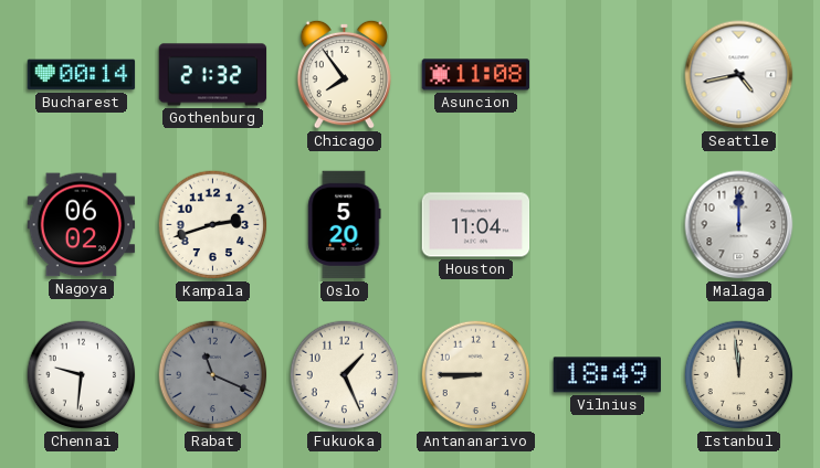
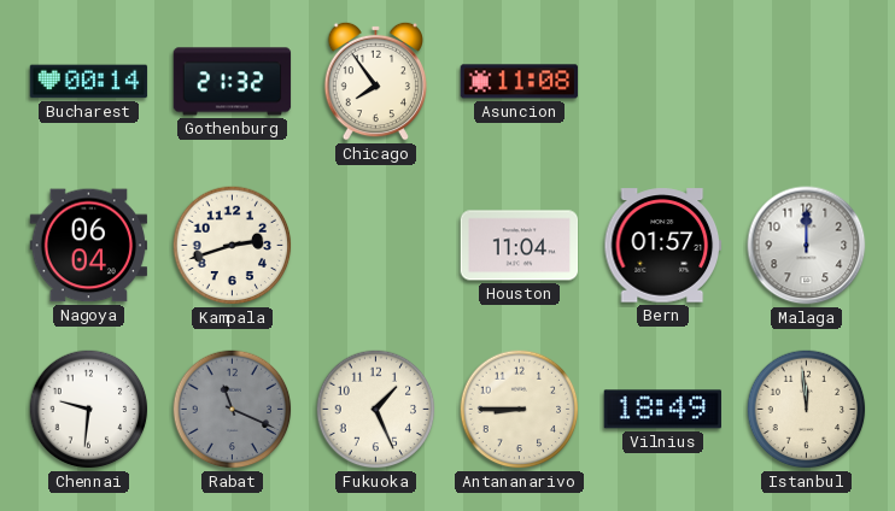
Seattle: 4:43 -> none (739, 75)
Nagoya: 06:02 -> 06:04 (89, 246)
Oslo: 5:20 -> none (345, 225)
Bern: none -> 01:57 (662, 246)
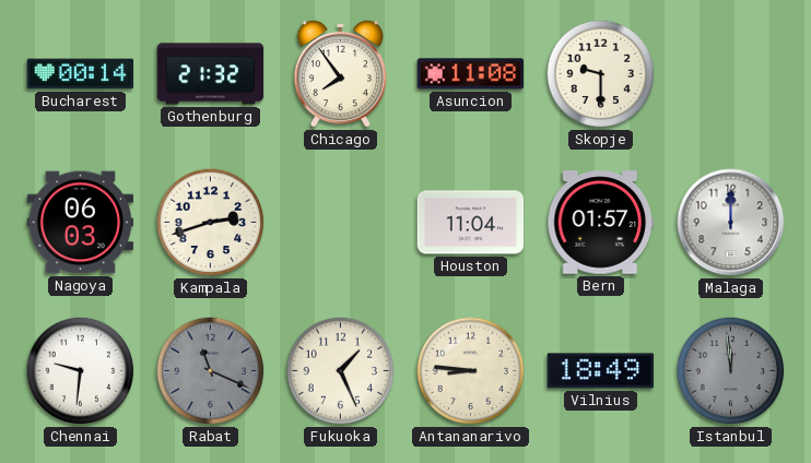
Skopje: none -> 9:30 (601, 74)
Nagoya: 06:04 -> 06:03 (81, 223)
Antananarivo: 8:45 -> 8:46 (471, 371)
Istanbul dial: cream -> grey (731, 371)
